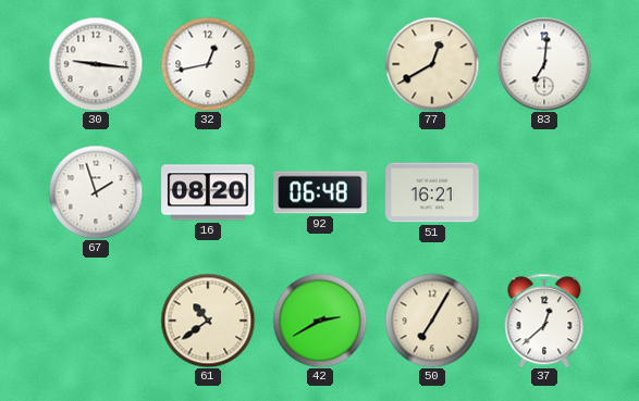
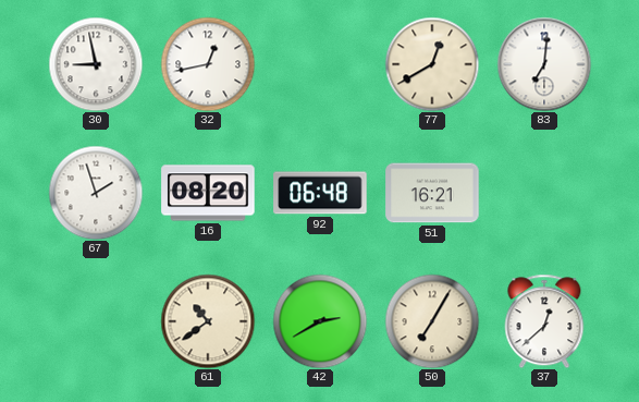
30: 9:16 -> 8:58 (96, 64)
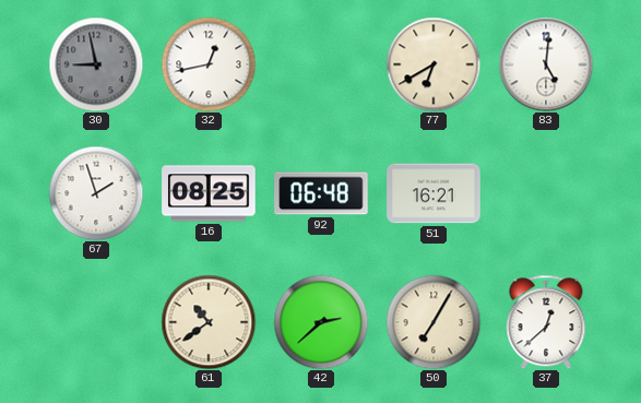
30 dial: white -> grey (96, 64)
77: 12:40 -> 6:40 (434, 64)
83: 7:01 -> 5:01 (546, 64)
16: 08:20 -> 08:25 (209, 193)
42: 2:40 -> 2:38 (321, 322)
